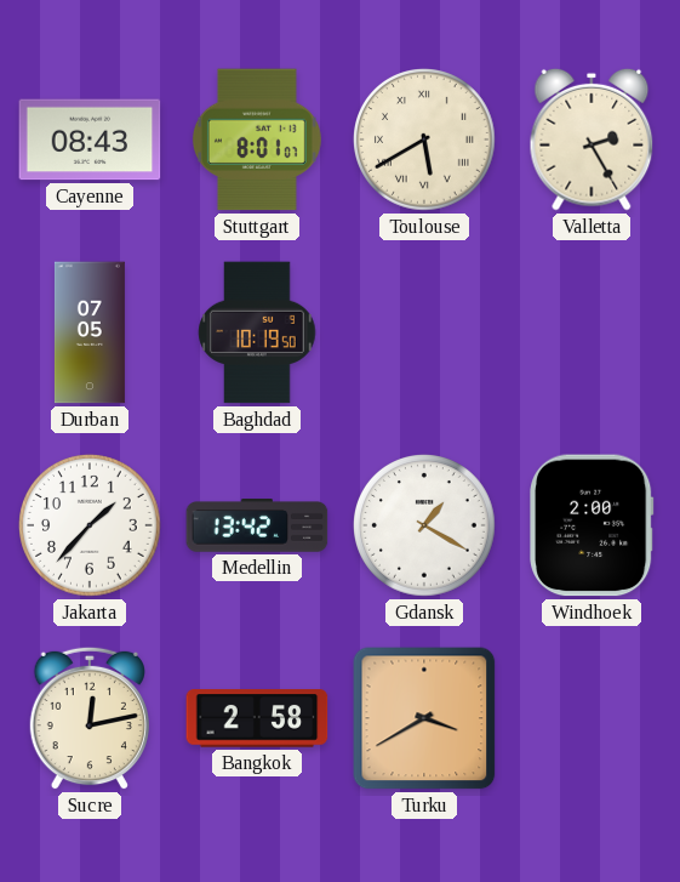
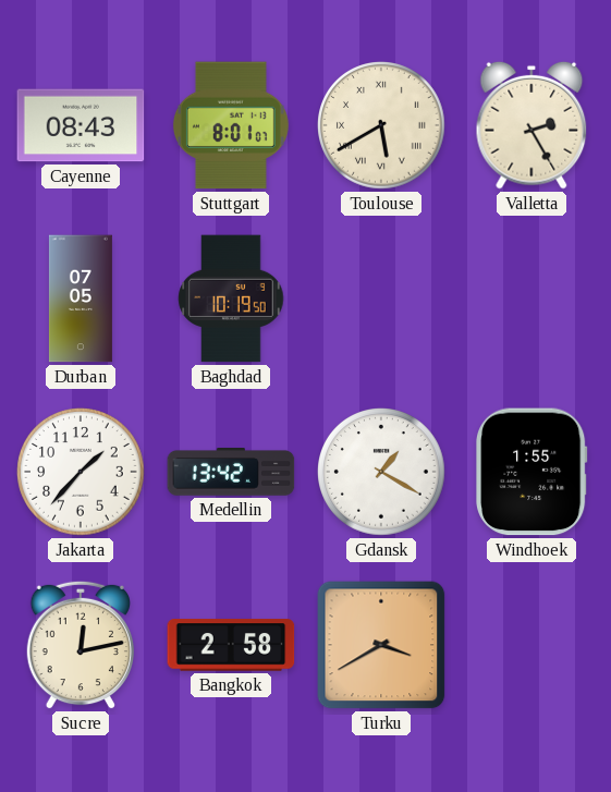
Windhoek: 2:00 -> 1:55 (533, 472)
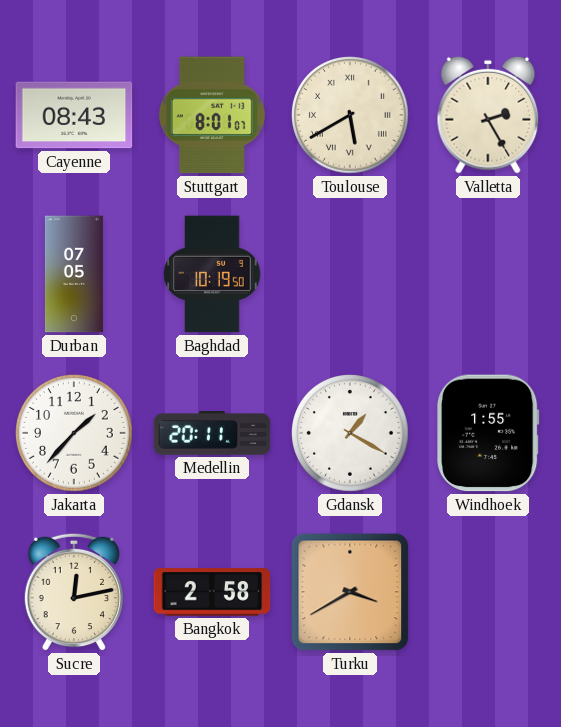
Medellin: 13:42 -> 20:11 (212, 434)
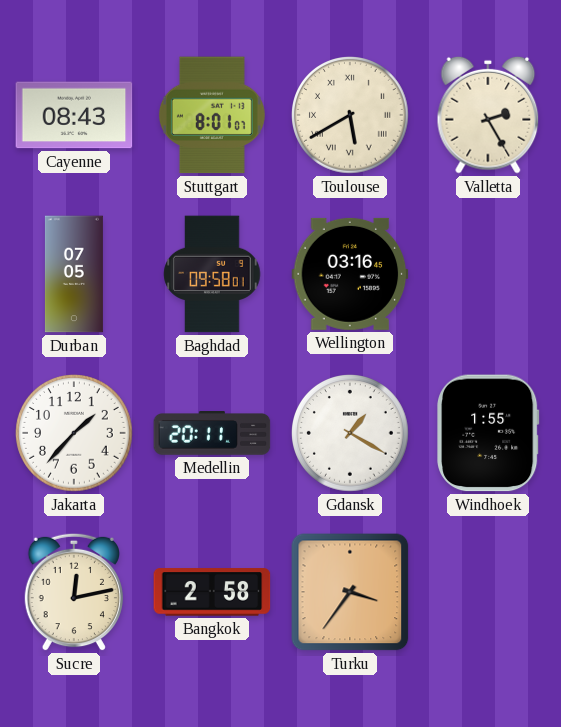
Baghdad: 10:19 -> 09:58 (212, 274)
Wellington: none -> 03:16 (350, 274)
Turku: 3:40 -> 3:36 (350, 592)
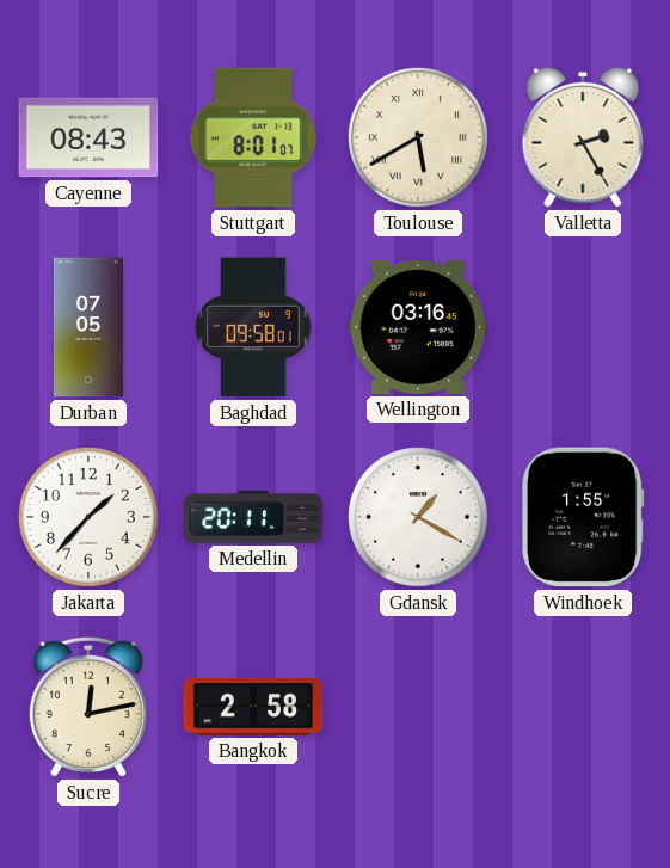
Turku: 3:36 -> none (350, 592)
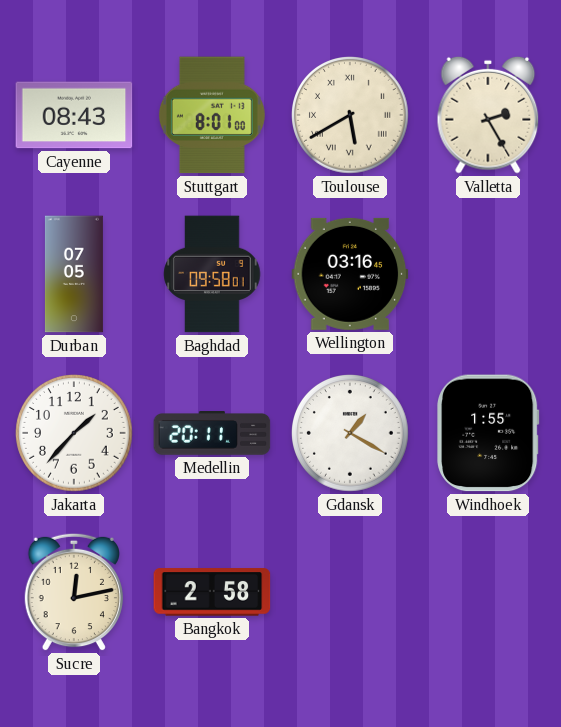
Stuttgart: 8:01:07 -> 8:01:00 (212, 115)
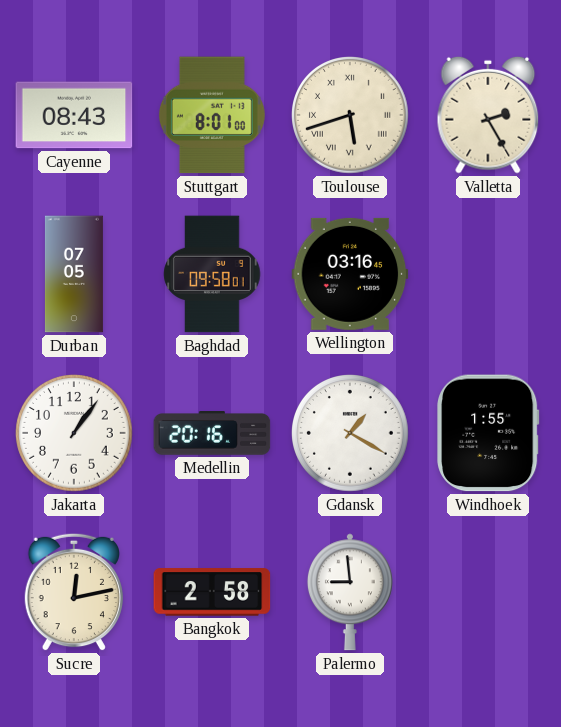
Toulouse: 5:40 -> 5:42 (351, 116)
Jakarta: 1:37 -> 1:06 (75, 434)
Medellin: 20:11 -> 20:16 (212, 434)
Palermo: none -> 8:59 (350, 592)
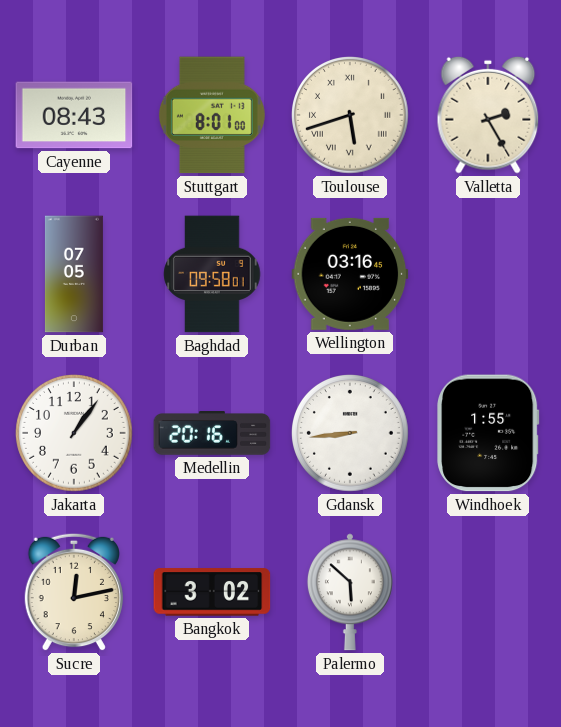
Gdansk: 1:20 -> 8:44 (351, 434)
Bangkok: 2:58 -> 3:02 (212, 592)
Palermo: 8:59 -> 5:52 (350, 592)
